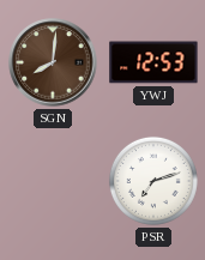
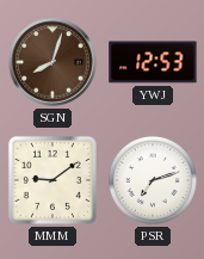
SGN: 8:01 -> 8:03 (52, 62)
MMM: none -> 9:09 (52, 180)
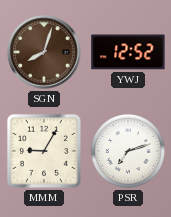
YWJ: 12:53 -> 12:52 (128, 52)
MMM: 9:09 -> 9:05 (44, 151)
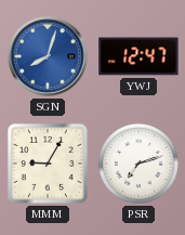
SGN dial: brown -> blue (48, 56)
YWJ: 12:52 -> 12:47 (138, 56)
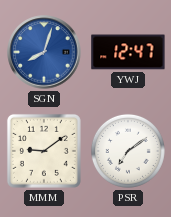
MMM: 9:05 -> 9:09 (44, 151)
PSR: 7:12 -> 7:09 (128, 151)
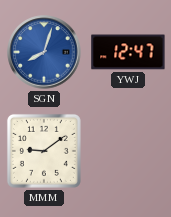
PSR: 7:09 -> none (128, 151)
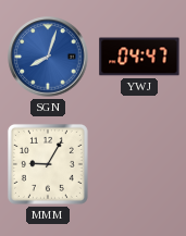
YWJ: 12:47 -> 04:47 (139, 57)
MMM: 9:09 -> 9:05 (48, 164)
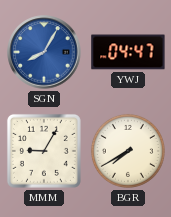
SGN: 8:03 -> 8:05 (44, 52)
BGR: none -> 7:40 (128, 151)
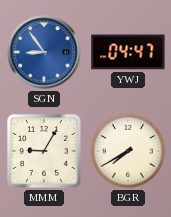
SGN: 8:05 -> 8:54 (44, 52)
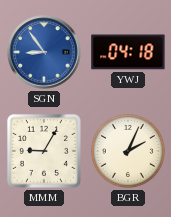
YWJ: 04:47 -> 04:18 (128, 52)
BGR: 7:40 -> 2:04 (128, 151)
